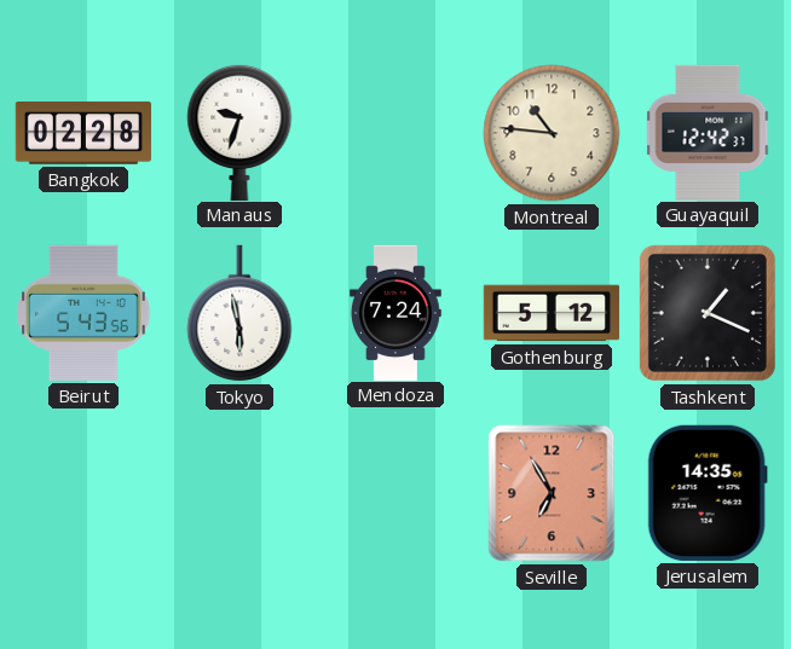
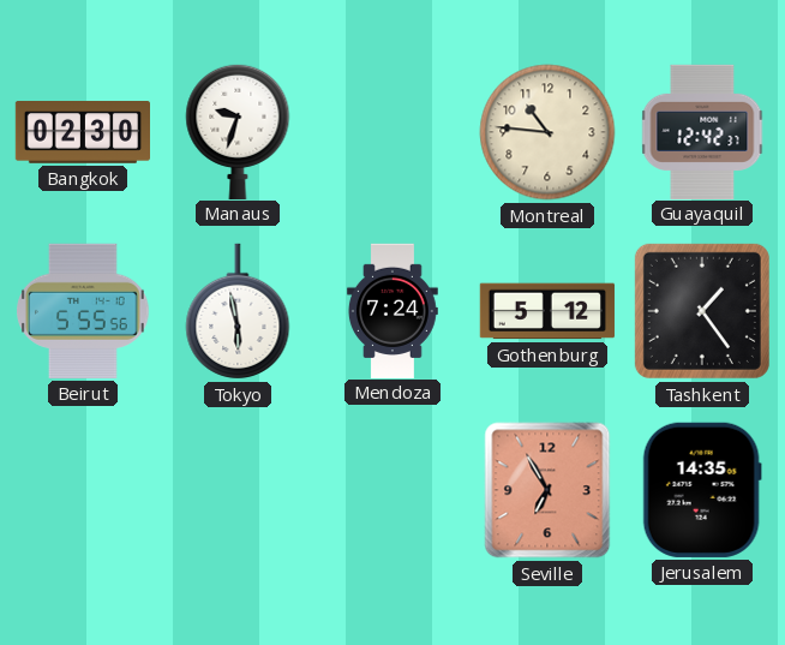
Bangkok: 02:28 -> 02:30 (82, 133)
Beirut: 5:43 -> 5:55 (83, 311)
Tashkent: 1:19 -> 1:24 (702, 311)
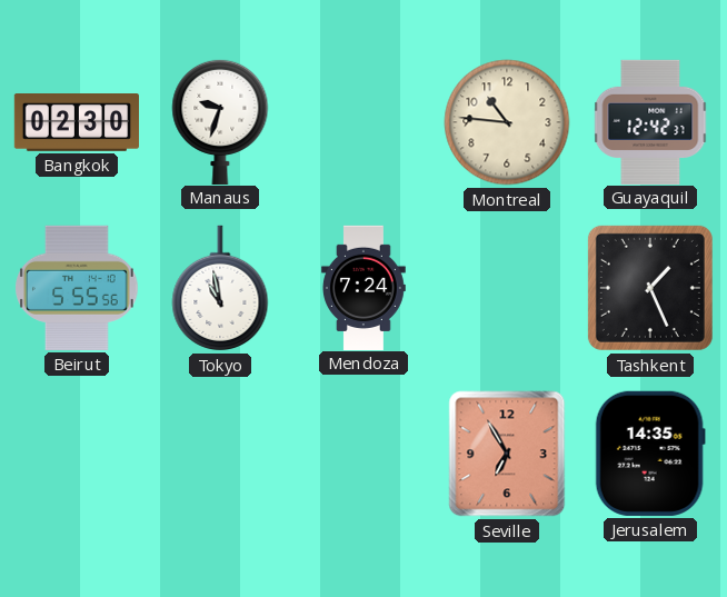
Tokyo: 5:58 -> 10:58 (220, 288)
Gothenburg: 5:12 -> none (547, 311)
Tashkent: 1:24 -> 1:26 (650, 288)
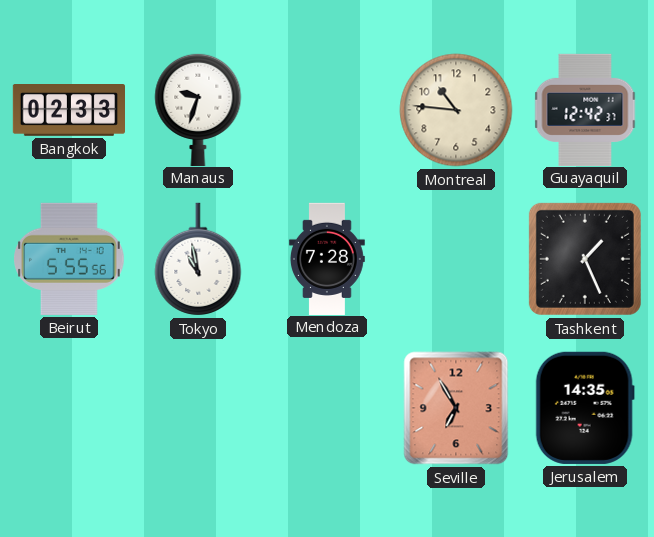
Bangkok: 02:30 -> 02:33 (68, 111)
Mendoza: 7:24 -> 7:28 (327, 258)
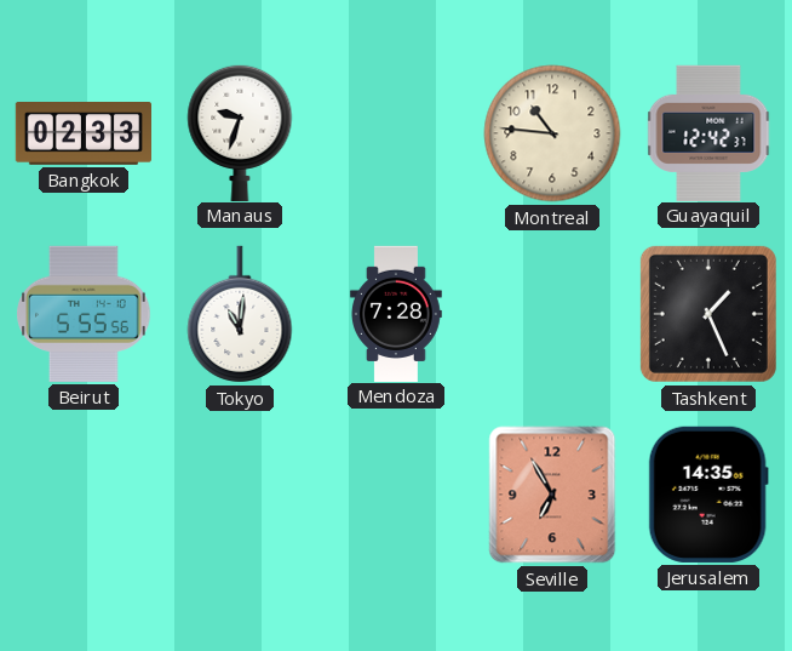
Tokyo: 10:58 -> 11:01 (240, 314)
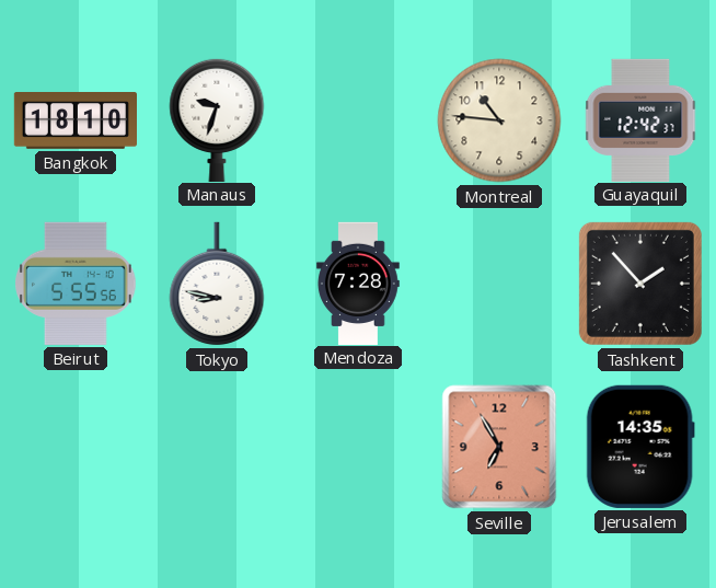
Bangkok: 02:33 -> 18:10 (74, 122)
Tokyo: 11:01 -> 8:47 (217, 284)
Tashkent: 1:26 -> 1:53 (640, 284)
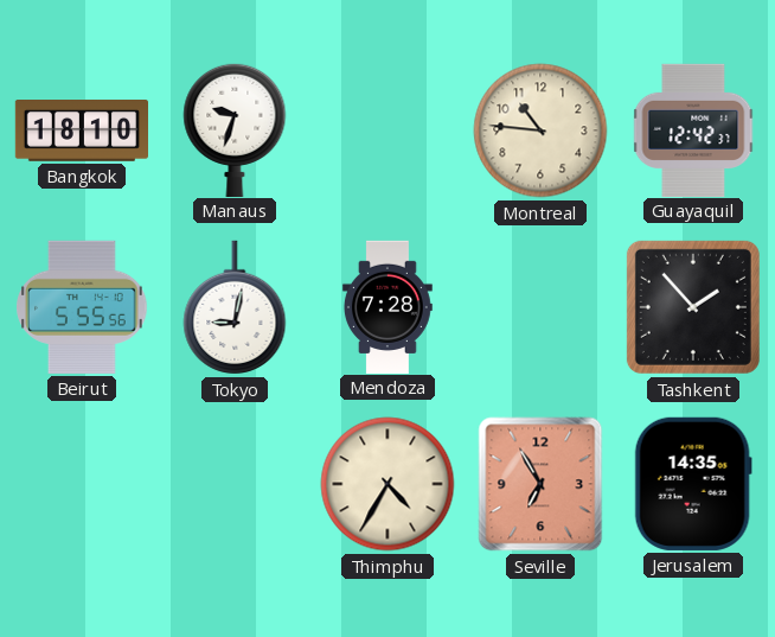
Tokyo: 8:47 -> 9:02 (235, 307)
Thimphu: none -> 4:35 (387, 484)
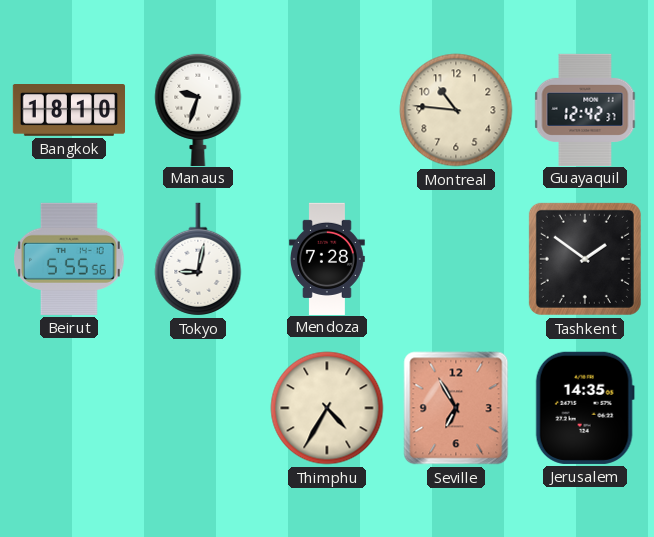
Tashkent: 1:53 -> 1:51 (585, 259)
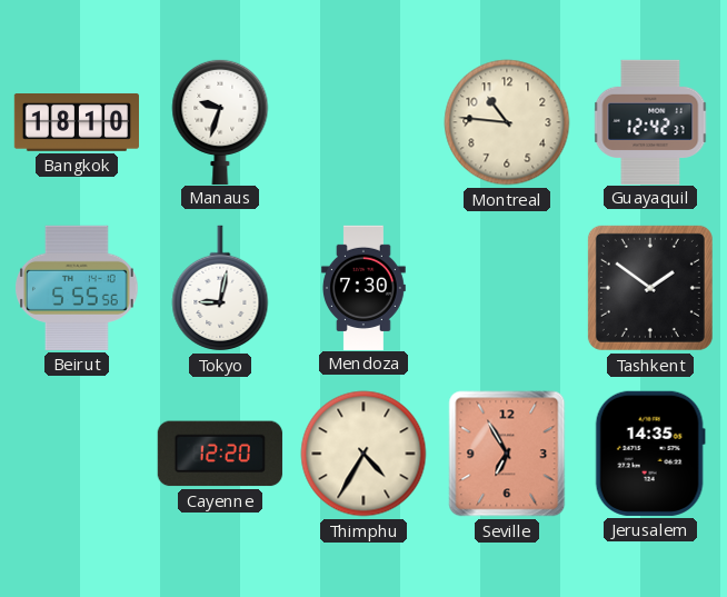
Mendoza: 7:28 -> 7:30 (363, 287)
Cayenne: none -> 12:20 (220, 454)
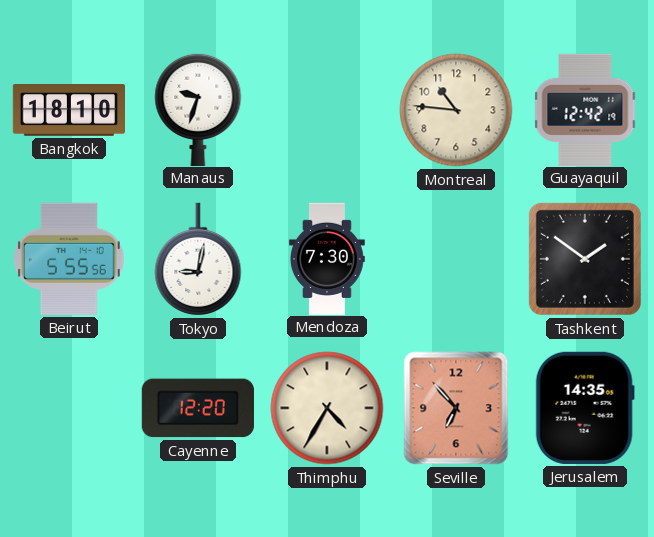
Guayaquil: 12:42:37 -> 12:42:19 (585, 109)
Seville: 6:55 -> 6:53 (456, 408)
